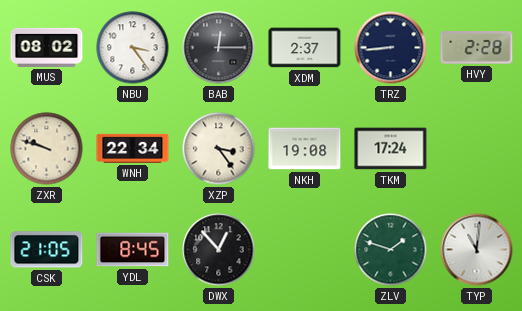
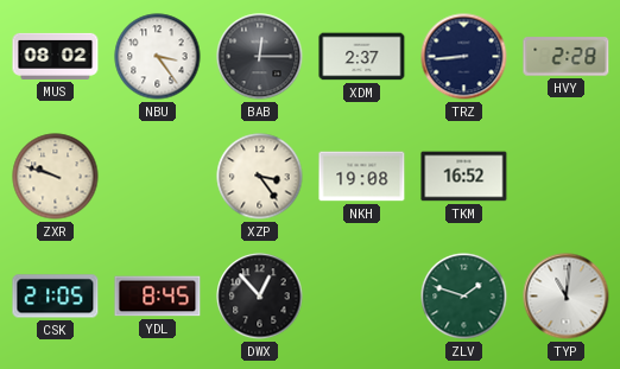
WNH: 22:34 -> none (133, 148)
TKM: 17:24 -> 16:52 (464, 177)
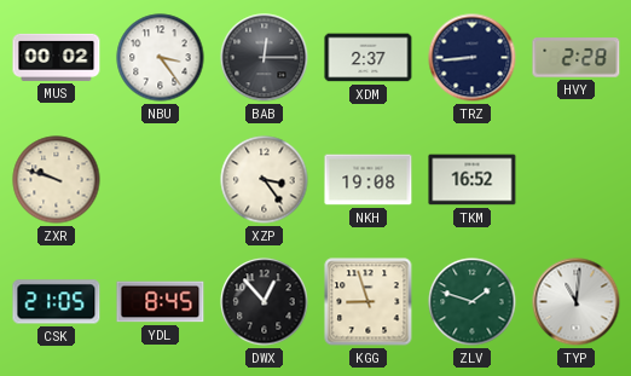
MUS: 08:02 -> 00:02 (57, 57)
KGG: none -> 8:57 (369, 302)
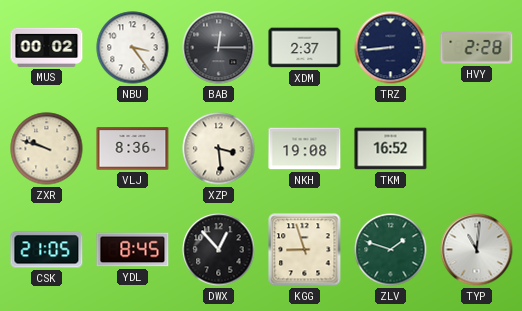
VLJ: none -> 8:36 (133, 149)
XZP: 3:24 -> 3:29 (219, 149)
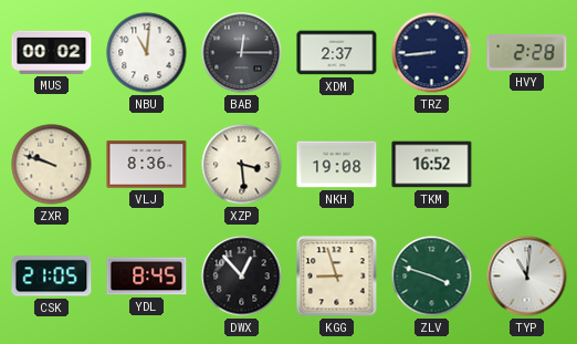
NBU: 3:24 -> 11:01 (147, 53)
ZLV: 1:48 -> 3:48 (432, 277)
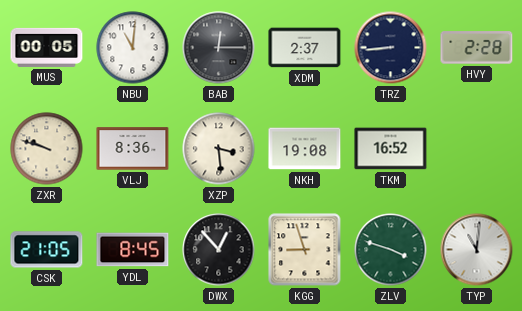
MUS: 00:02 -> 00:05 (47, 47)
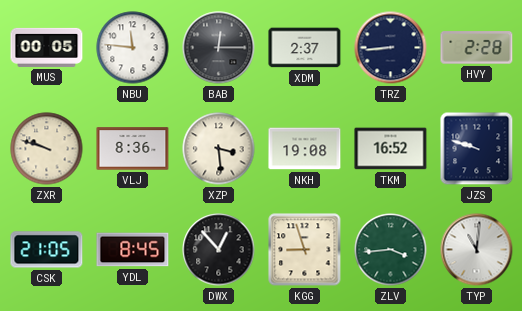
NBU: 11:01 -> 11:46 (133, 48)
JZS: none -> 9:48 (477, 149)
ZLV: 3:48 -> 3:44 (391, 250)
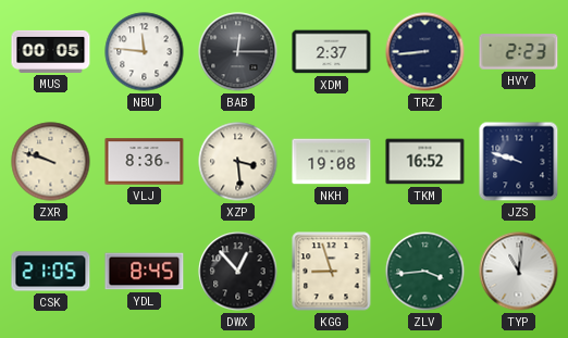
HVY: 2:28 -> 2:23 (519, 52)
